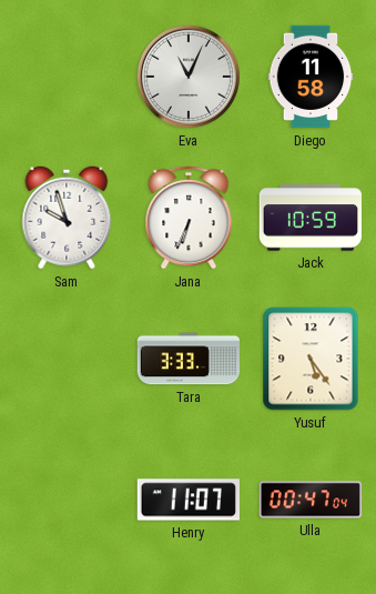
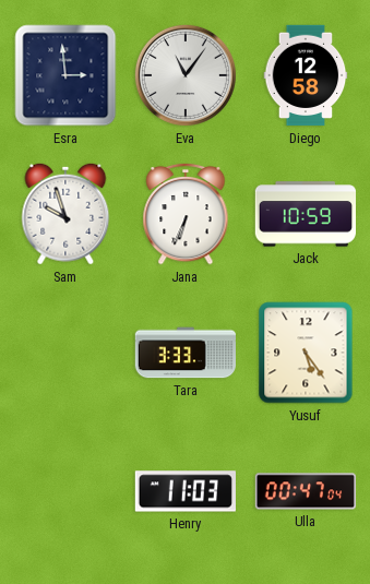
Esra: none -> 2:59 (65, 75)
Eva: 11:04 -> 11:06 (186, 75)
Diego: 11:58 -> 12:58 (306, 75)
Henry: 11:07 -> 11:03 (184, 491)
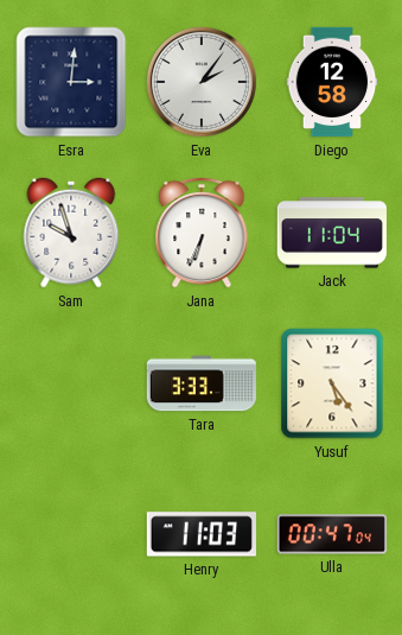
Esra: 2:59 -> 3:01 (71, 82)
Eva: 11:06 -> 2:06 (202, 82)
Jack: 10:59 -> 11:04 (331, 233)
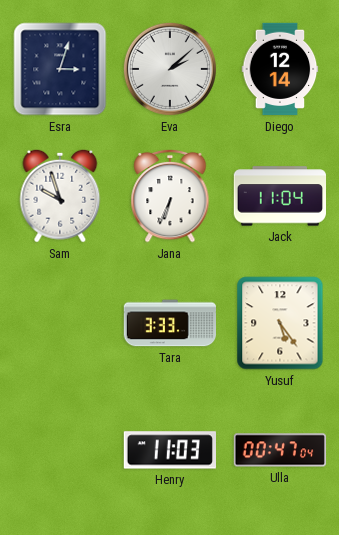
Esra: 3:01 -> 3:03 (60, 69)
Eva: 2:06 -> 2:08 (170, 69)
Diego: 12:58 -> 12:14 (280, 69)
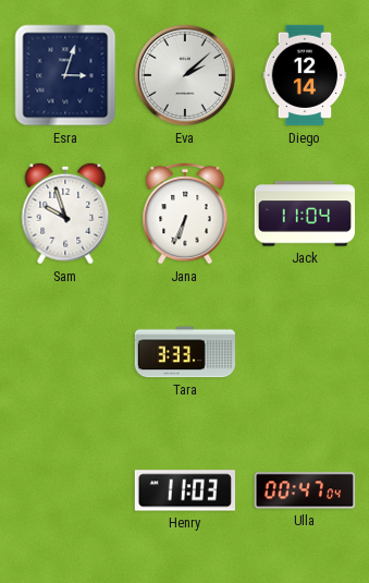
Yusuf: 5:24 -> none (280, 323)
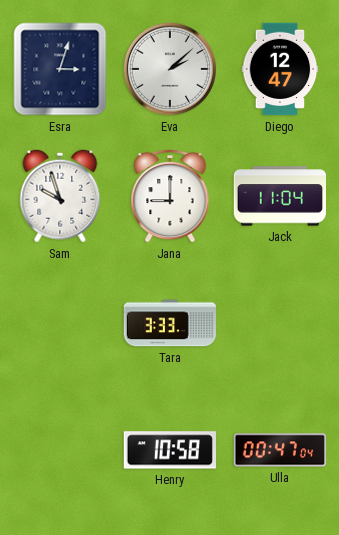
Diego: 12:14 -> 12:47 (280, 69)
Jana: 6:34 -> 9:00 (170, 196)
Henry: 11:03 -> 10:58 (169, 450)
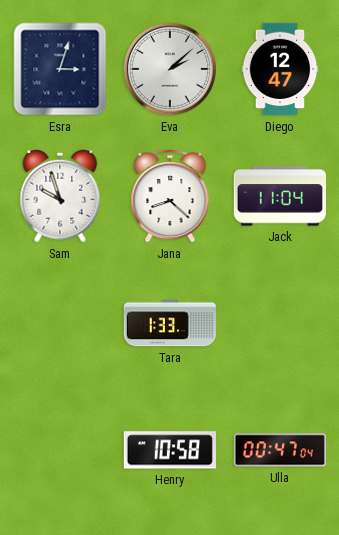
Jana: 9:00 -> 8:22 (170, 196)
Tara: 3:33 -> 1:33 (169, 323)
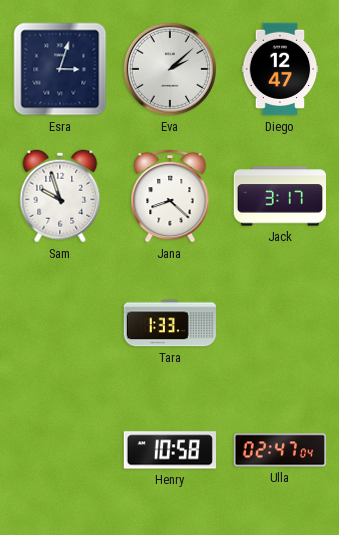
Jack: 11:04 -> 3:17 (279, 196)
Ulla: 00:47 -> 02:47 (280, 450)
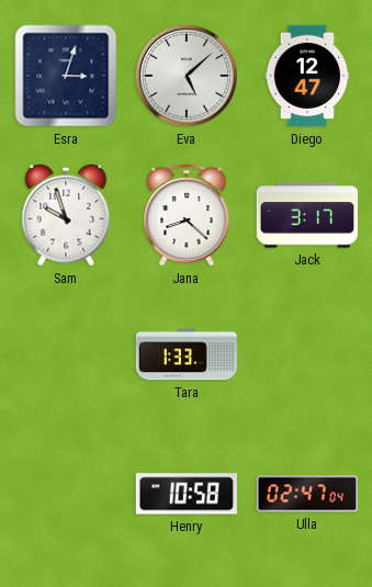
Eva: 2:08 -> 5:08 (187, 76)
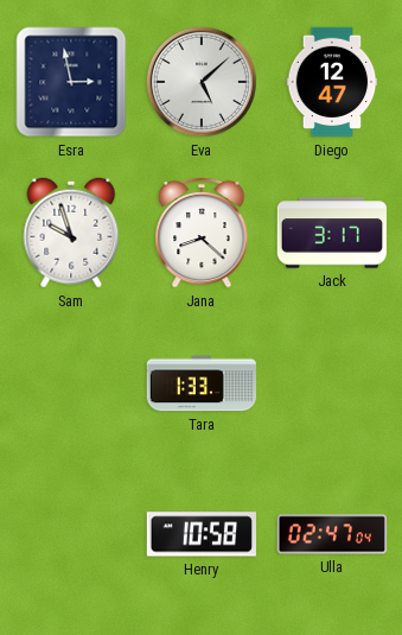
Esra: 3:03 -> 2:58 (71, 82)
